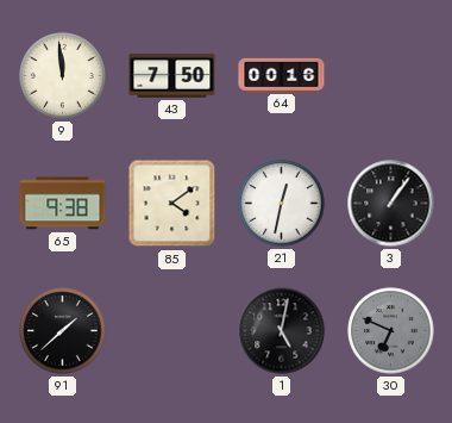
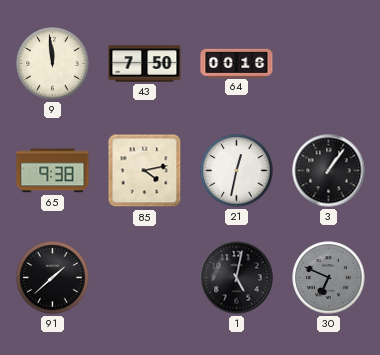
85: 4:09 -> 4:13 (145, 171)
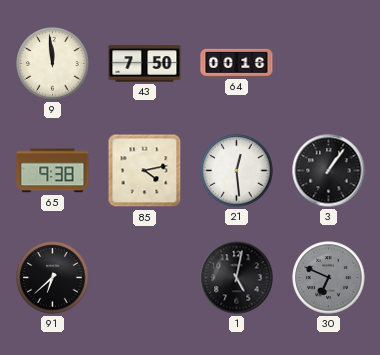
21: 12:32 -> 12:29 (237, 171)
91: 1:38 -> 6:38 (53, 278)
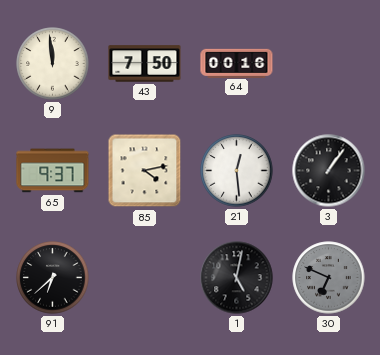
65: 9:38 -> 9:37 (53, 171)
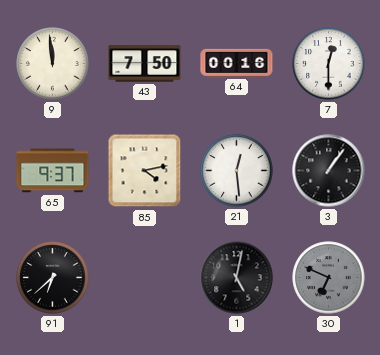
7: none -> 12:30 (329, 64)
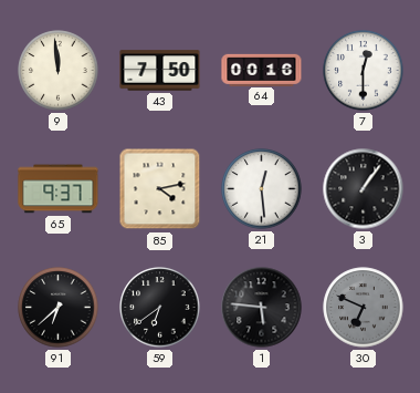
59: none -> 6:39 (160, 308)
1: 5:02 -> 5:46 (262, 308)
